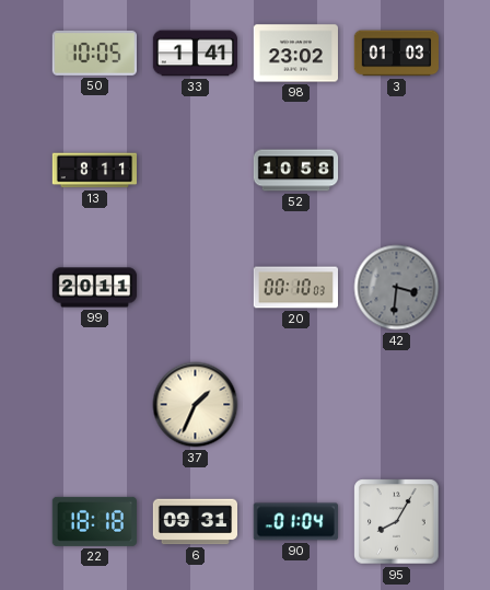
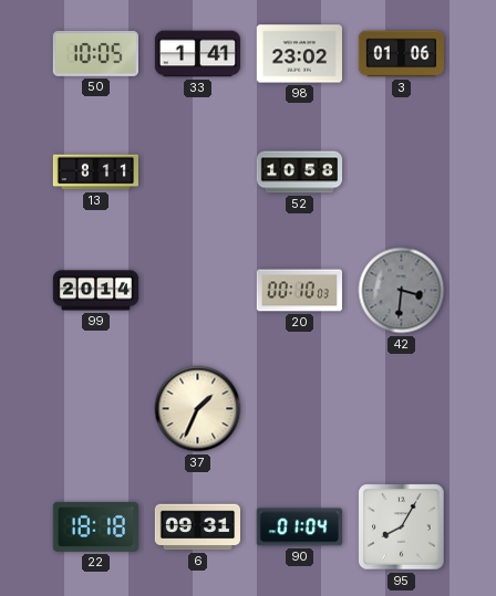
3: 01:03 -> 01:06 (401, 54)
99: 20:11 -> 20:14 (96, 291)
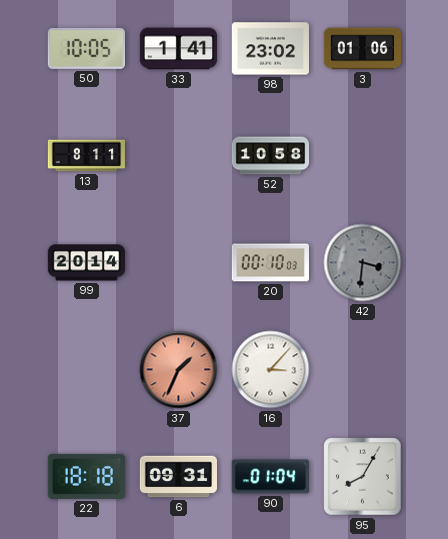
37 dial: cream -> salmon (179, 370)
16: none -> 3:07 (271, 370)
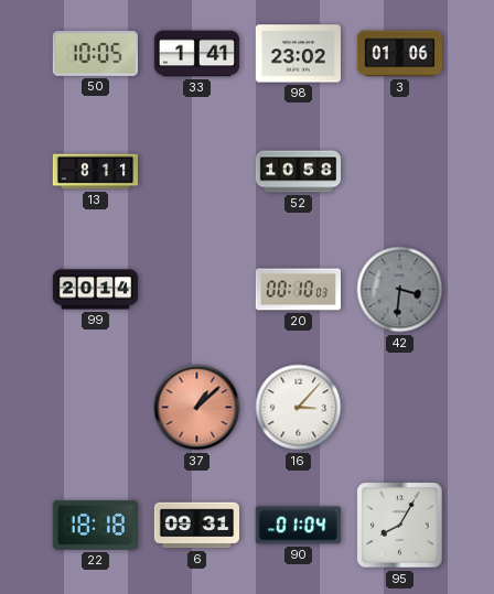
37: 1:34 -> 1:08 (197, 408)
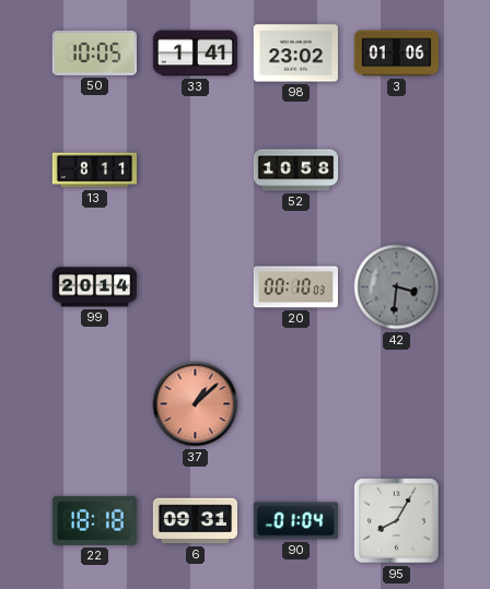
16: 3:07 -> none (299, 408)
